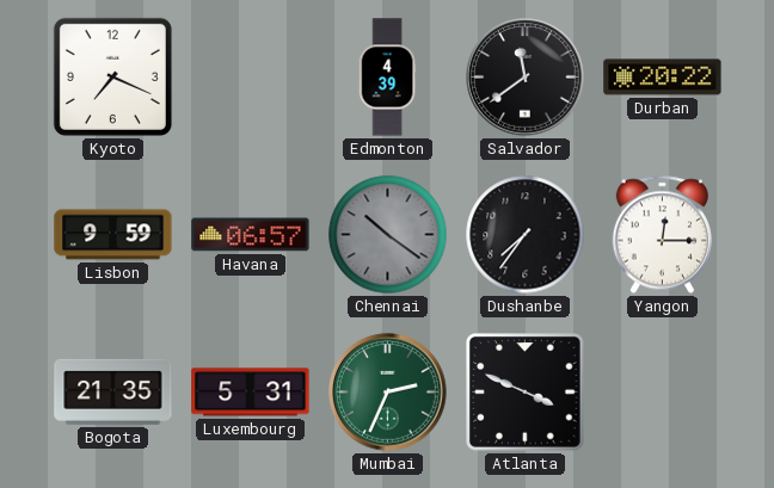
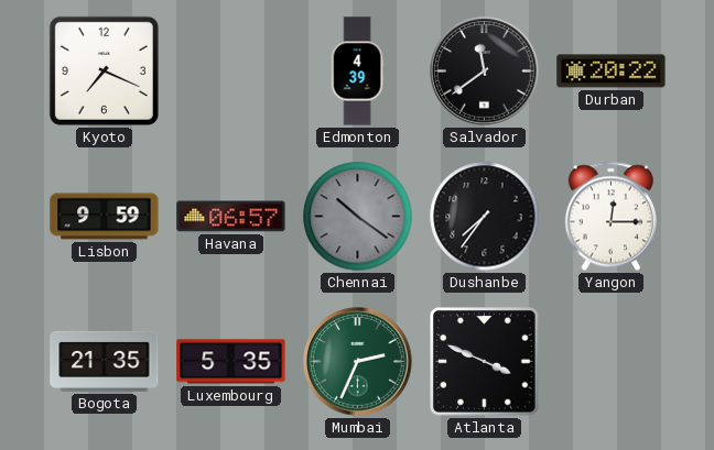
Luxembourg: 5:31 -> 5:35 (231, 362)
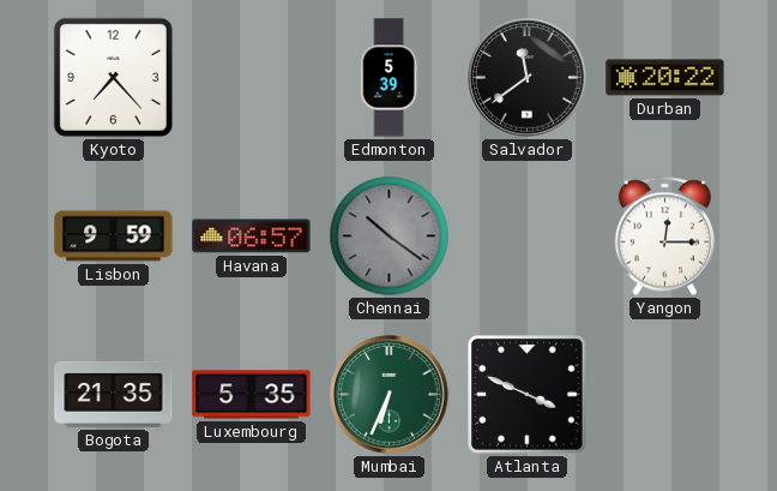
Kyoto: 7:19 -> 7:23 (113, 77)
Edmonton: 4:39 -> 5:39 (389, 78)
Dushanbe: 7:36 -> none (485, 217)
Mumbai: 2:34 -> 6:34 (390, 395)
